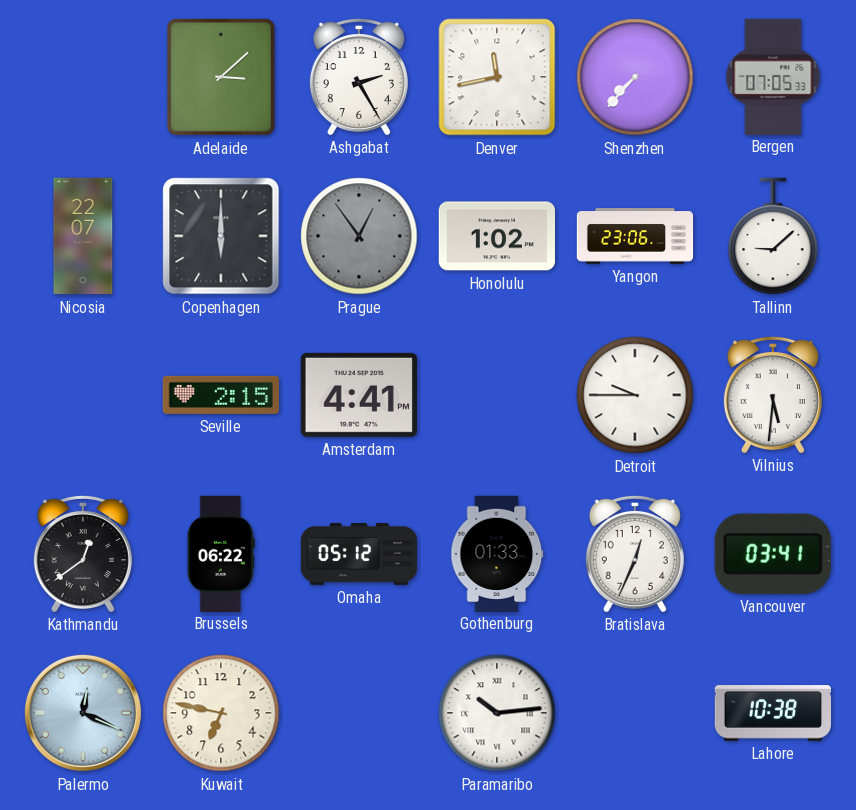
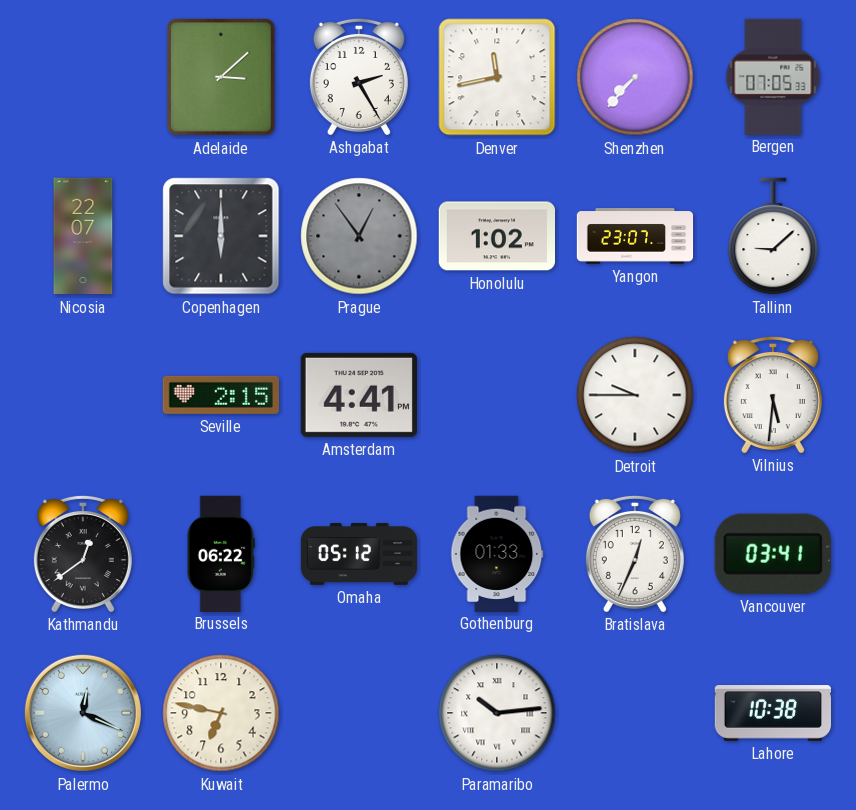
Yangon: 23:06 -> 23:07 (635, 236)
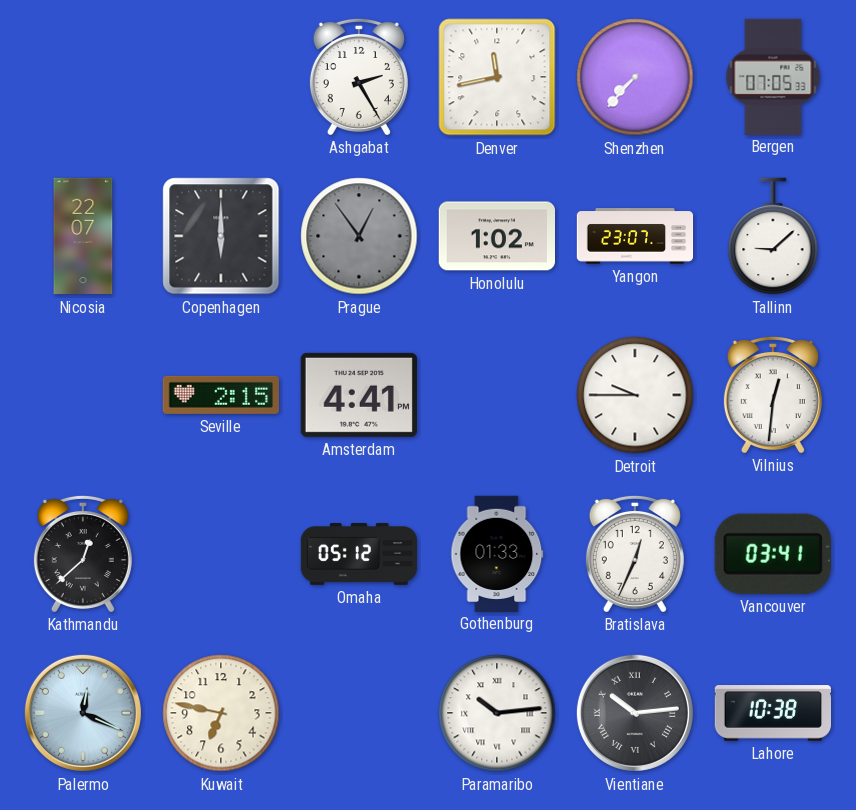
Adelaide: 3:08 -> none (221, 77)
Vilnius: 5:31 -> 12:31 (773, 394)
Kathmandu: 12:39 -> 12:38 (83, 553)
Brussels: 06:22 -> none (221, 553)
Vientiane: none -> 10:14 (635, 713)
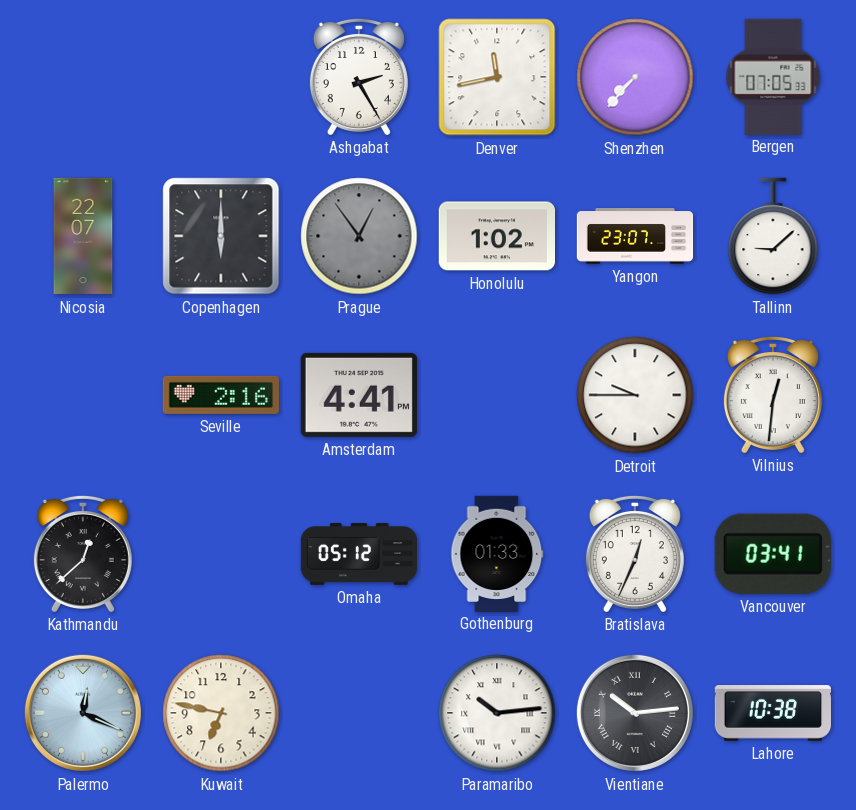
Seville: 2:15 -> 2:16 (220, 395)
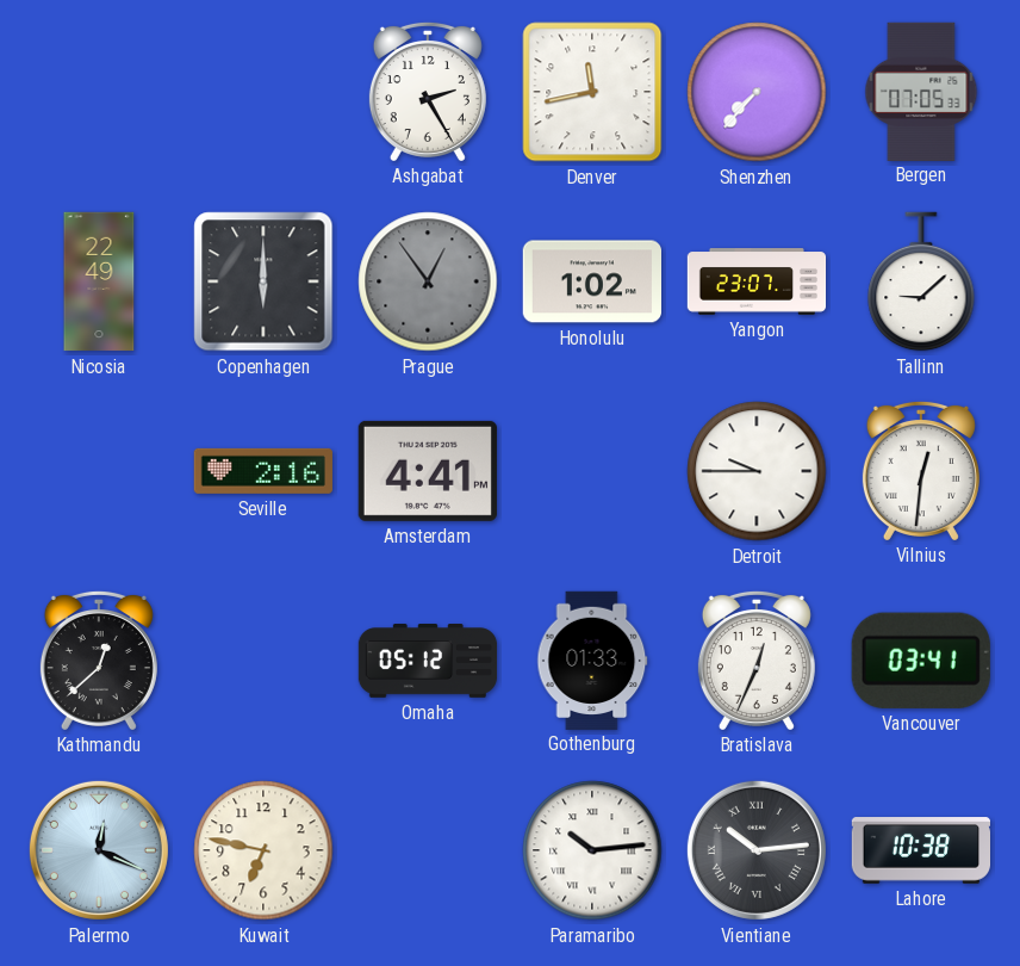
Nicosia: 22:07 -> 22:49 (99, 281)
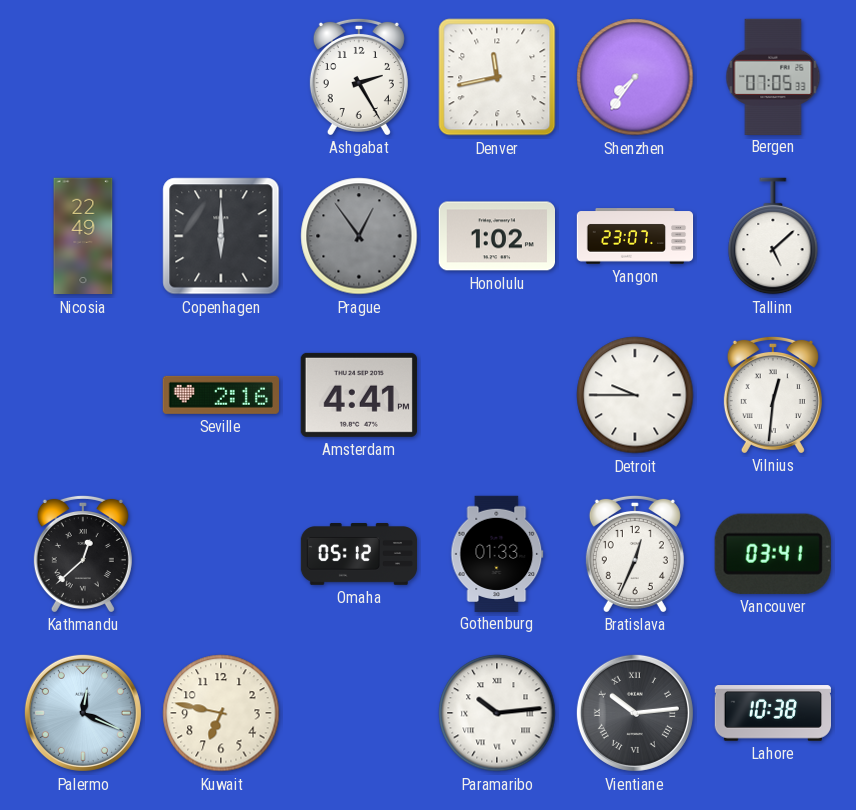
Shenzhen: 7:37 -> 7:36 (635, 77)
Tallinn: 9:08 -> 5:08 (773, 236)
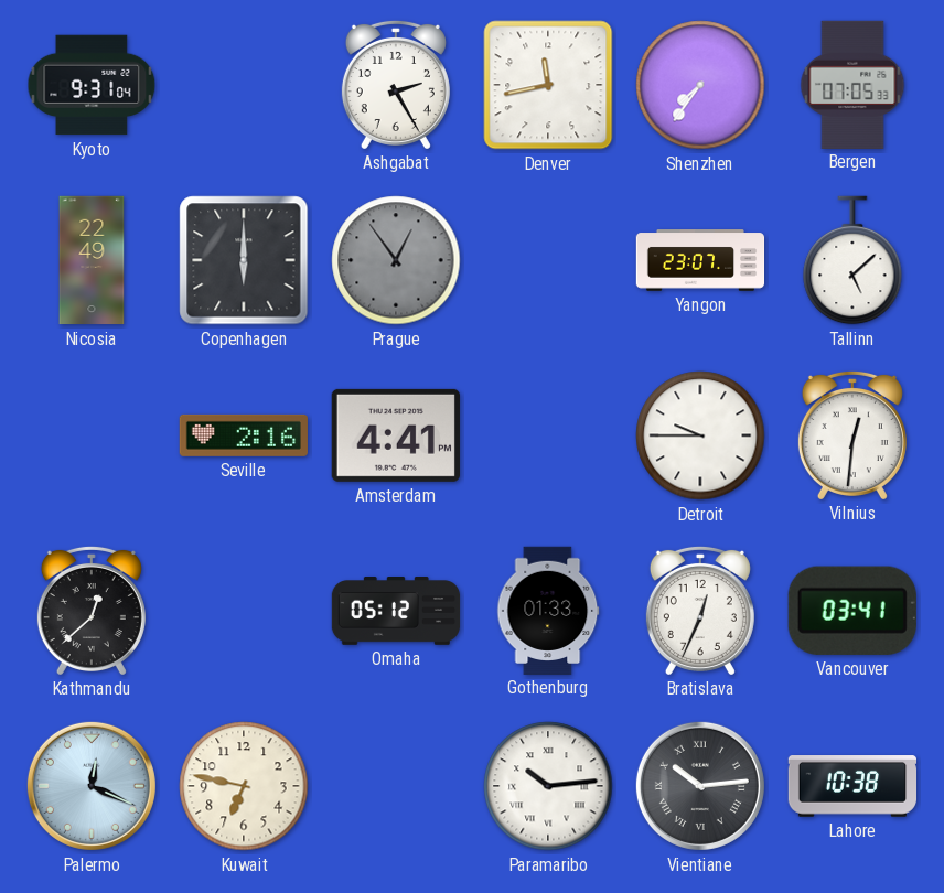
Kyoto: none -> 9:31 (92, 85)
Honolulu: 1:02 -> none (496, 236)
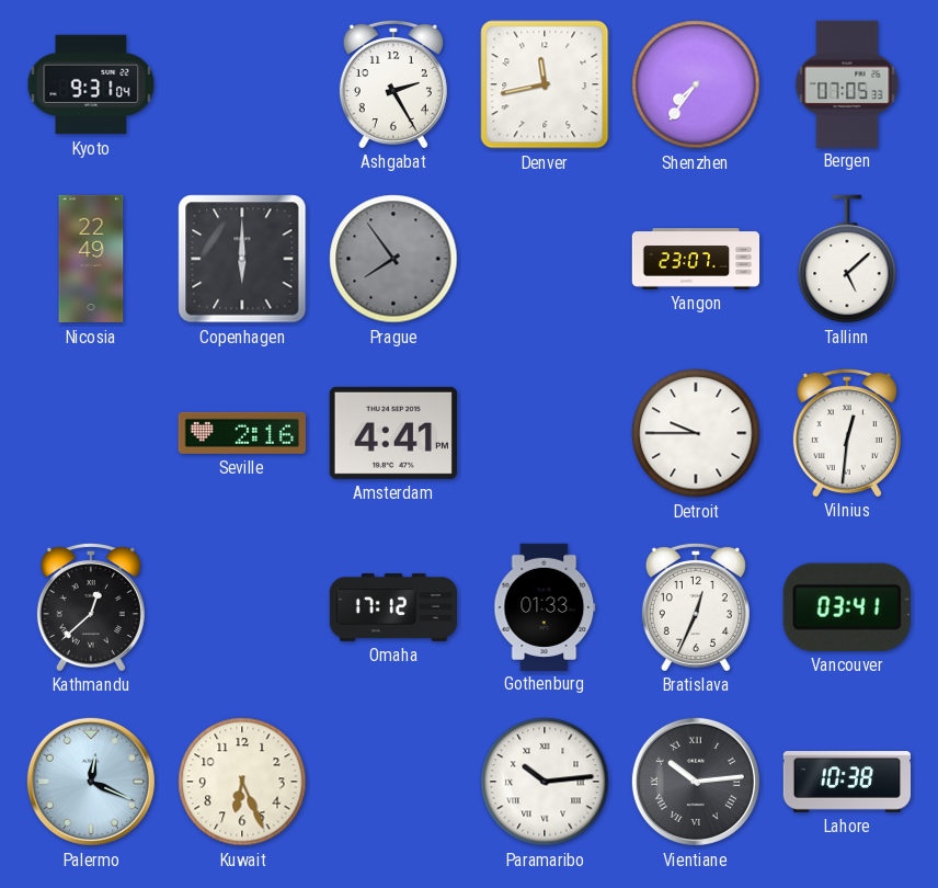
Prague: 12:54 -> 7:54 (393, 259)
Omaha: 05:12 -> 17:12 (393, 608)
Kuwait: 6:47 -> 6:26 (242, 782)
